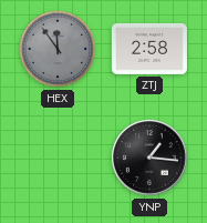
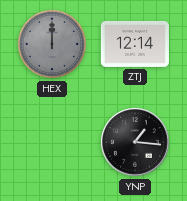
HEX: 11:54 -> 12:00 (52, 44)
ZTJ: 2:58 -> 12:14 (135, 44)
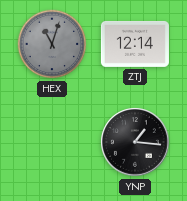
HEX: 12:00 -> 11:03 (52, 44)
